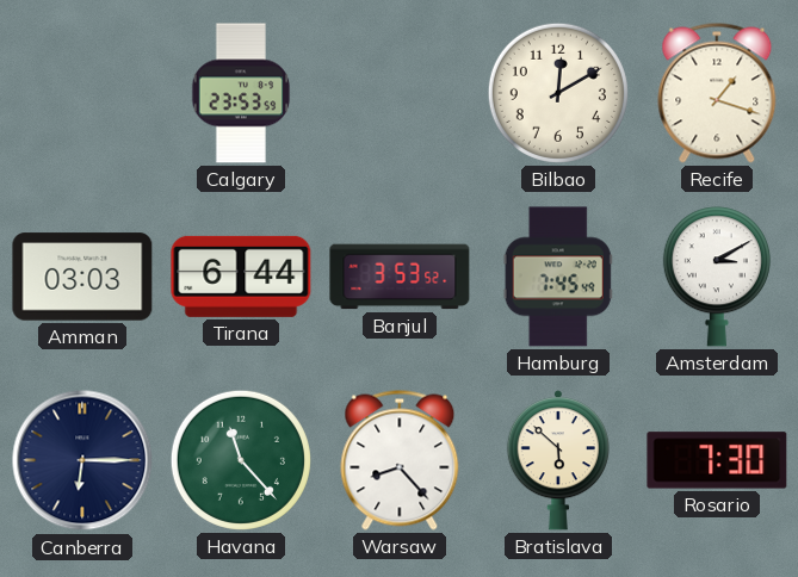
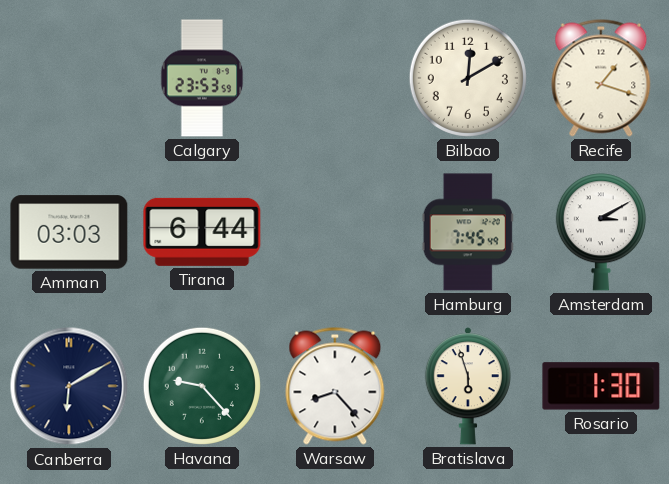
Banjul: 3:53 -> none (400, 277)
Canberra: 6:15 -> 6:10 (69, 386)
Havana: 11:23 -> 9:23 (202, 386)
Bratislava: 5:52 -> 5:57 (467, 386)
Rosario: 7:30 -> 1:30 (601, 386)
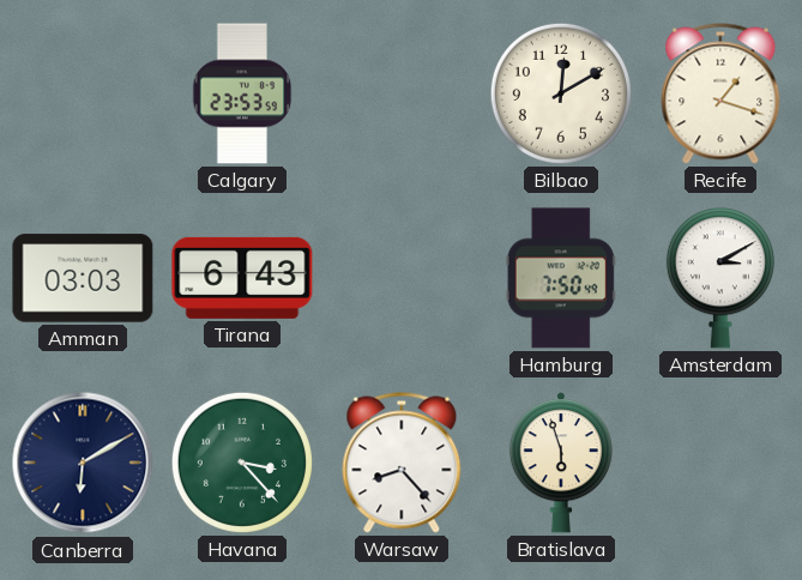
Tirana: 6:44 -> 6:43 (242, 278)
Hamburg: 7:45 -> 7:50 (561, 278)
Havana: 9:23 -> 3:23 (242, 463)
Rosario: 1:30 -> none (601, 386)
